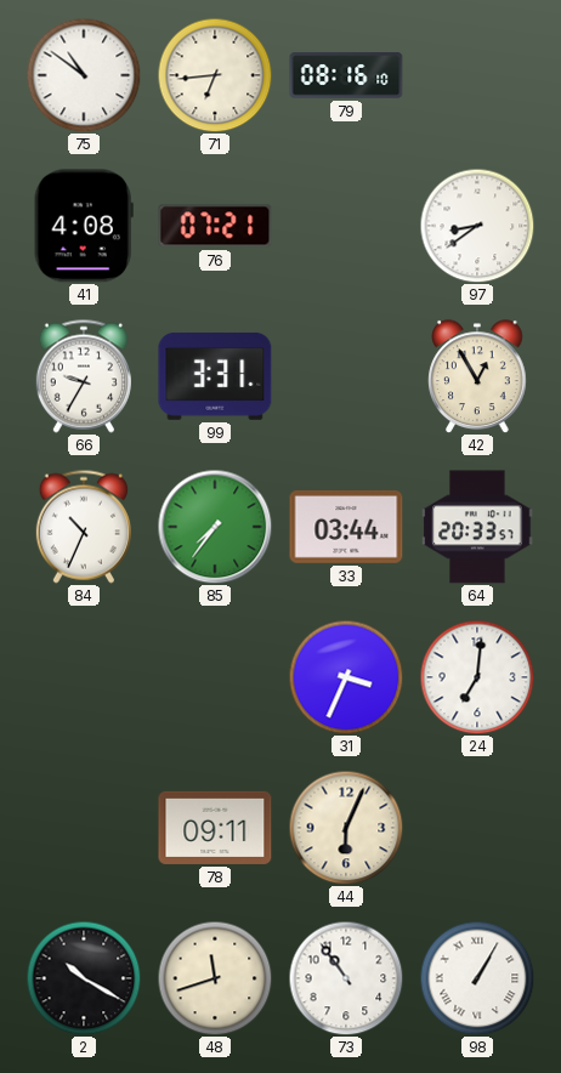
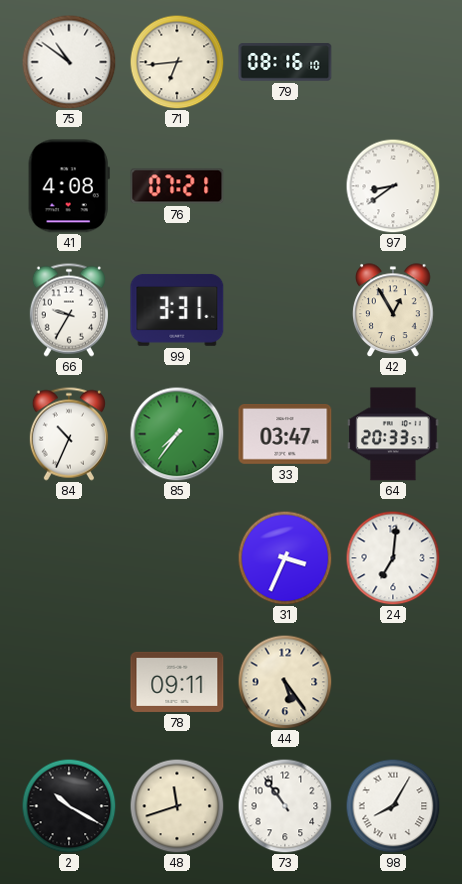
33: 03:44 -> 03:47 (285, 435)
44: 6:04 -> 5:24 (285, 682)
98: 1:05 -> 8:05 (393, 806)
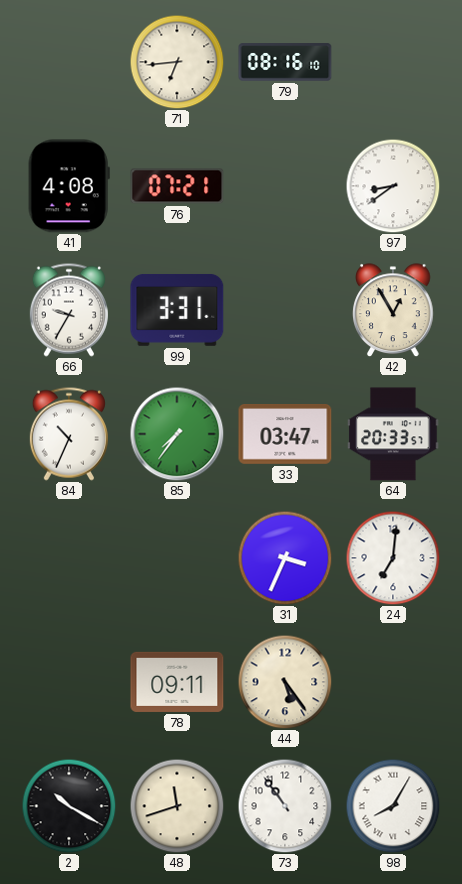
75: 10:51 -> none (69, 62)
